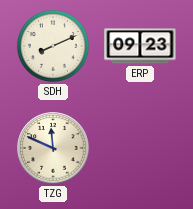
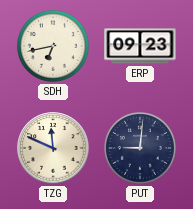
SDH: 8:11 -> 6:43 (53, 46)
PUT: none -> 9:01 (140, 148)
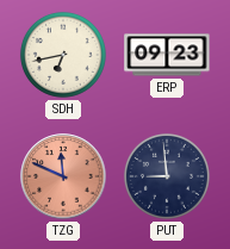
TZG dial: cream -> salmon (63, 176)
PUT: 9:01 -> 8:59 (167, 176)
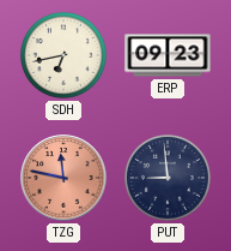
TZG: 11:49 -> 11:47 (63, 178)
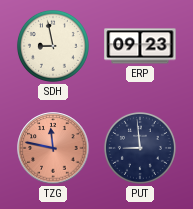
SDH: 6:43 -> 8:58 (53, 46)
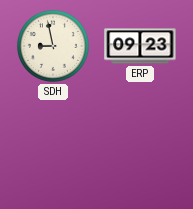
TZG: 11:47 -> none (53, 148)
PUT: 8:59 -> none (140, 148)
